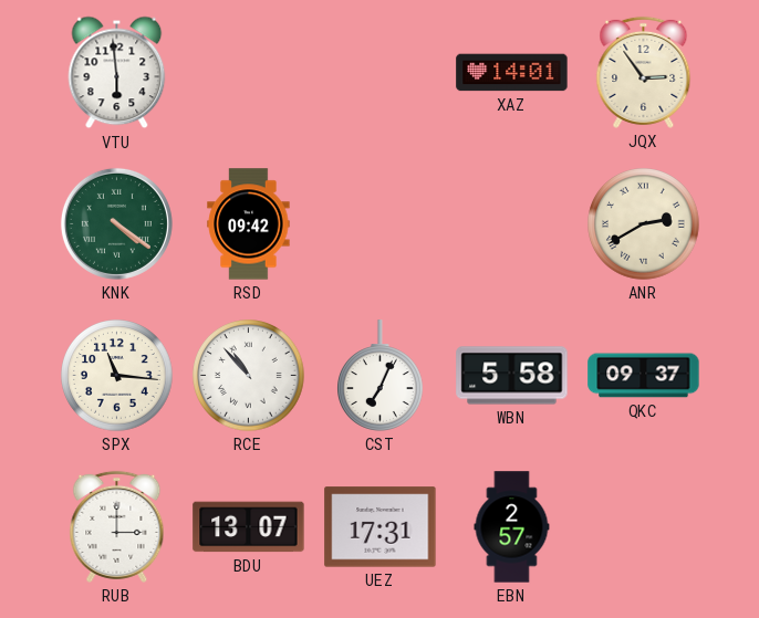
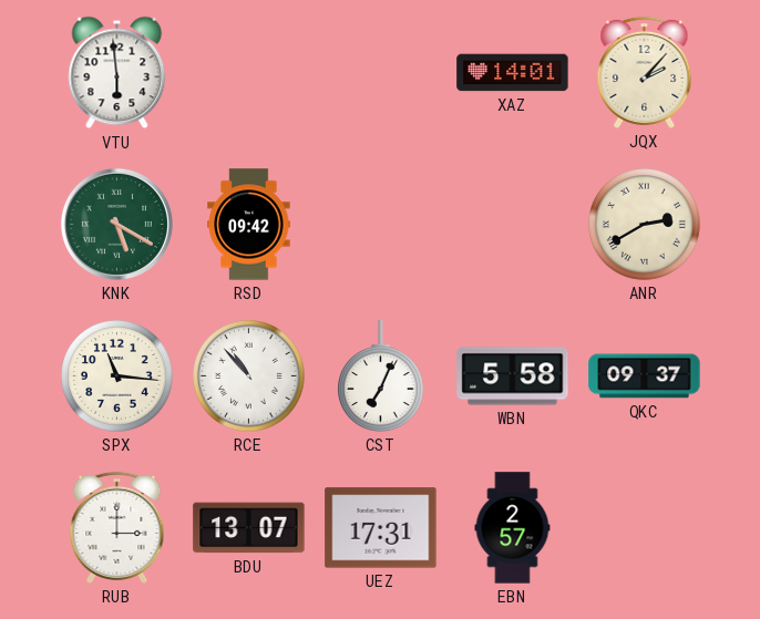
JQX: 2:54 -> 2:07 (645, 72)
KNK: 4:21 -> 5:20 (116, 224)
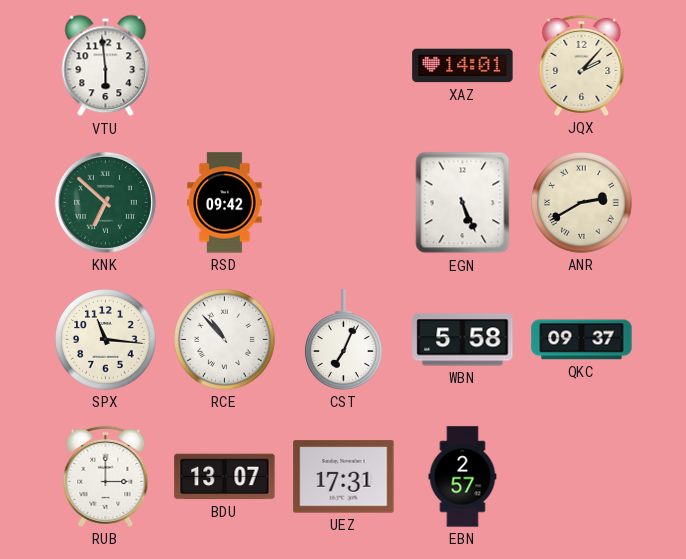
KNK: 5:20 -> 6:52 (105, 202)
EGN: none -> 5:26 (463, 203)
